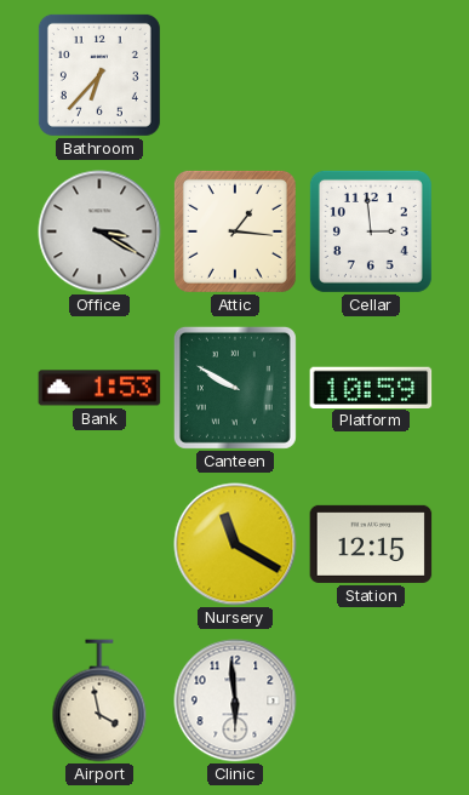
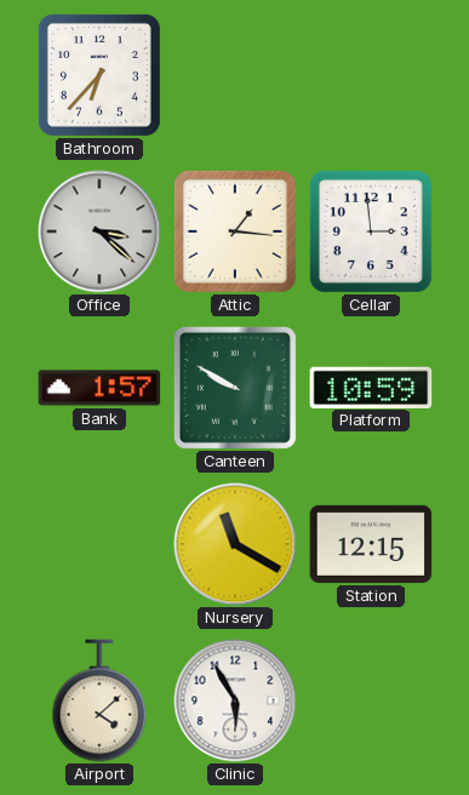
Office: 3:20 -> 3:22 (99, 231)
Bank: 1:53 -> 1:57 (99, 388)
Airport: 3:58 -> 4:08 (99, 700)
Clinic: 5:59 -> 5:55 (235, 700)
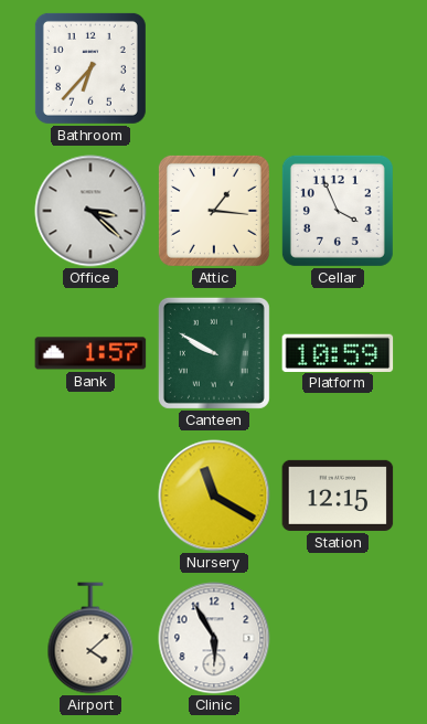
Cellar: 2:59 -> 3:56 (338, 211)
